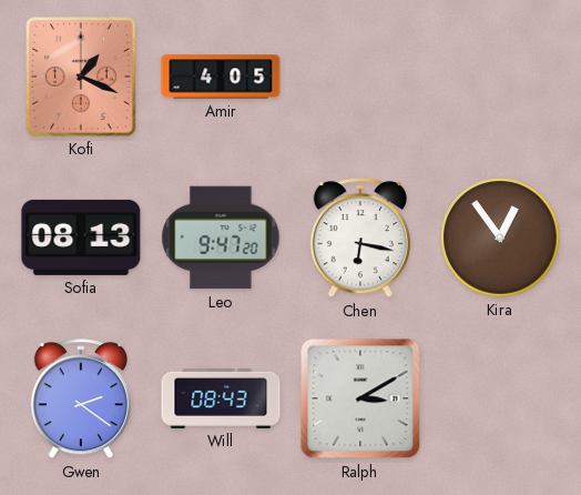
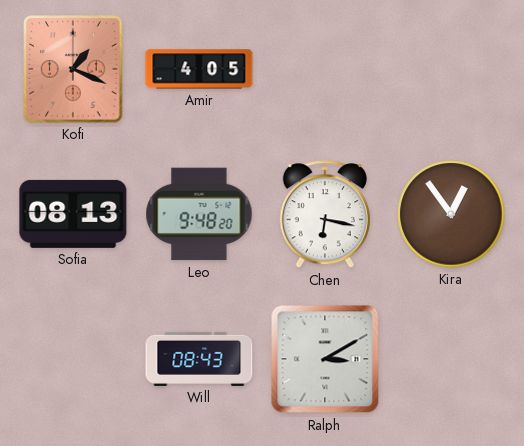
Leo: 9:47 -> 9:48 (199, 214)
Gwen: 2:21 -> none (81, 400)
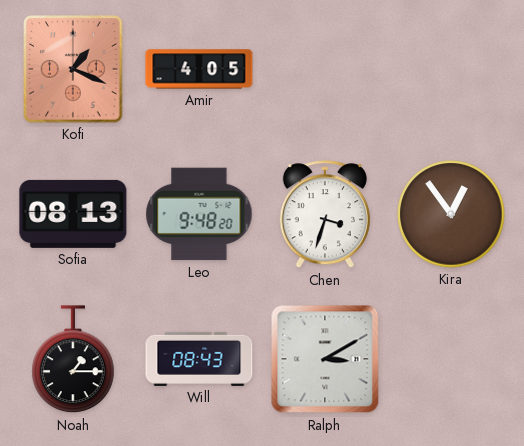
Chen: 6:17 -> 3:33 (325, 215)
Noah: none -> 1:15 (73, 360)
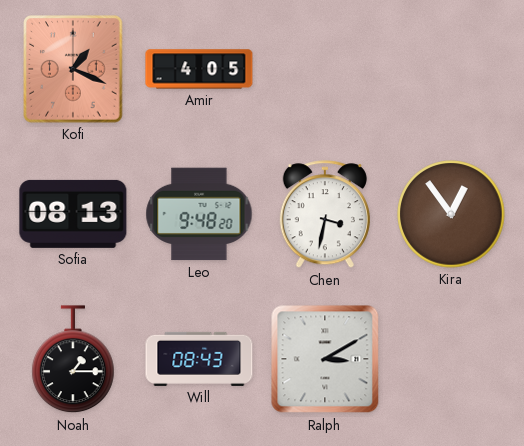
Chen: 3:33 -> 3:32 (325, 215)
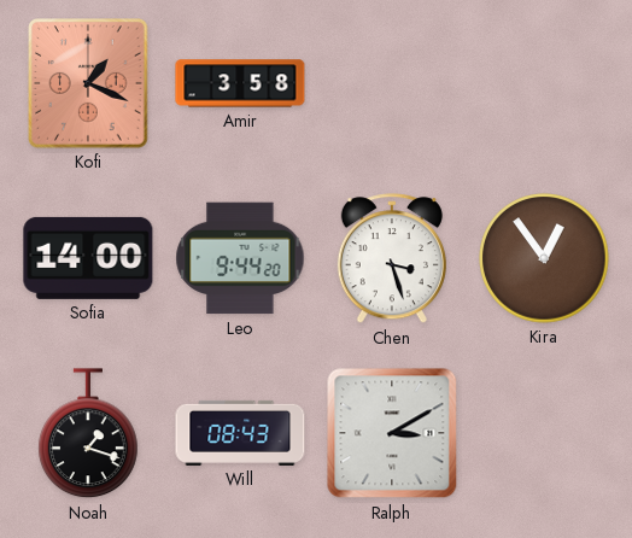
Amir: 4:05 -> 3:58 (240, 83)
Sofia: 08:13 -> 14:00 (88, 258)
Leo: 9:48 -> 9:44 (240, 258)
Chen: 3:32 -> 3:27 (392, 259)
Noah: 1:15 -> 1:18 (88, 434)
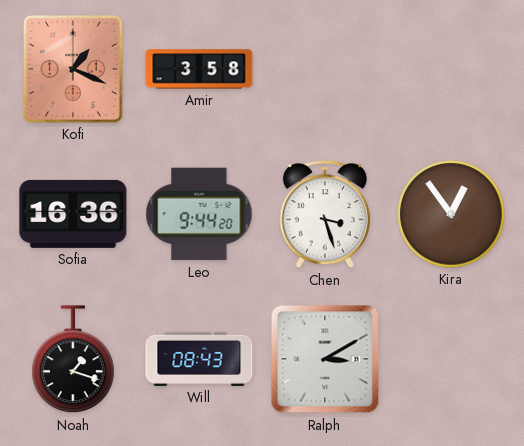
Sofia: 14:00 -> 16:36 (73, 214)
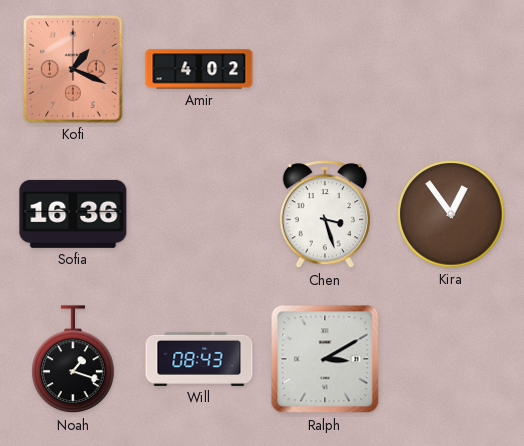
Amir: 3:58 -> 4:02 (199, 69)
Leo: 9:44 -> none (199, 214)
